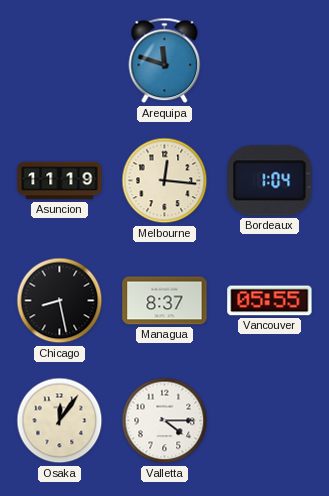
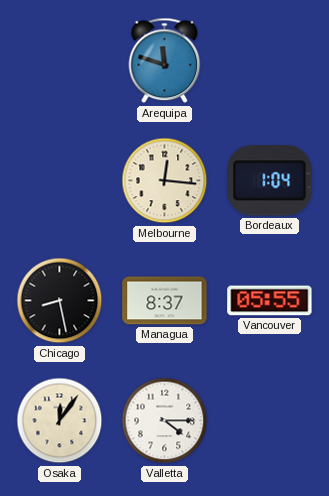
Asuncion: 11:19 -> none (60, 181)
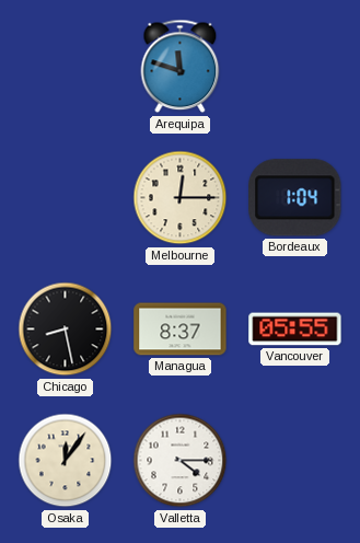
Melbourne: 12:16 -> 12:15 (181, 198)
